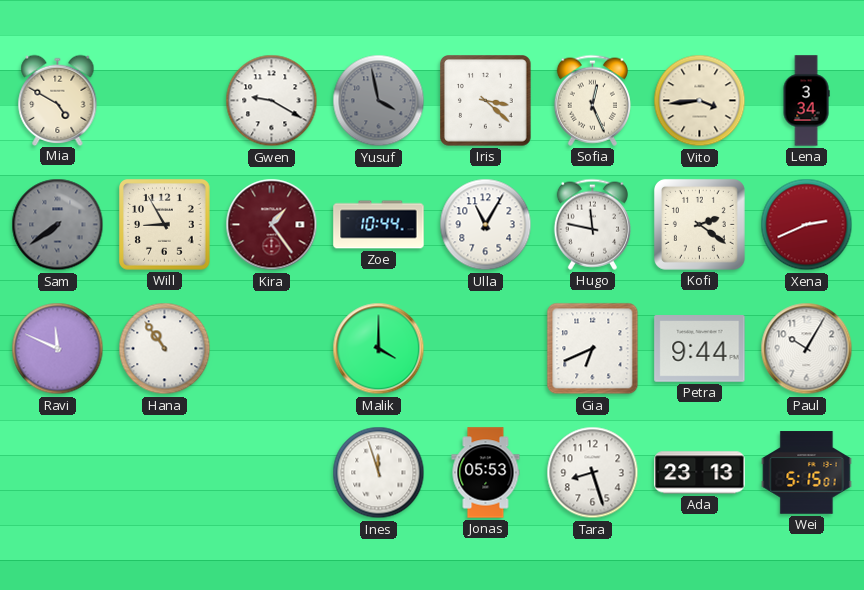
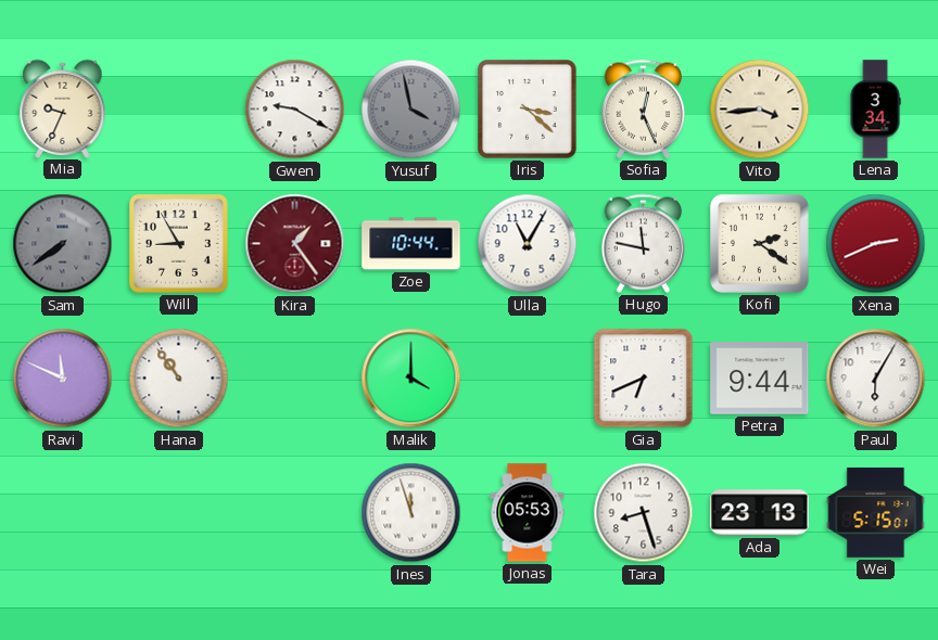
Mia: 4:50 -> 9:34 (63, 108)
Paul: 10:05 -> 6:05 (876, 379)
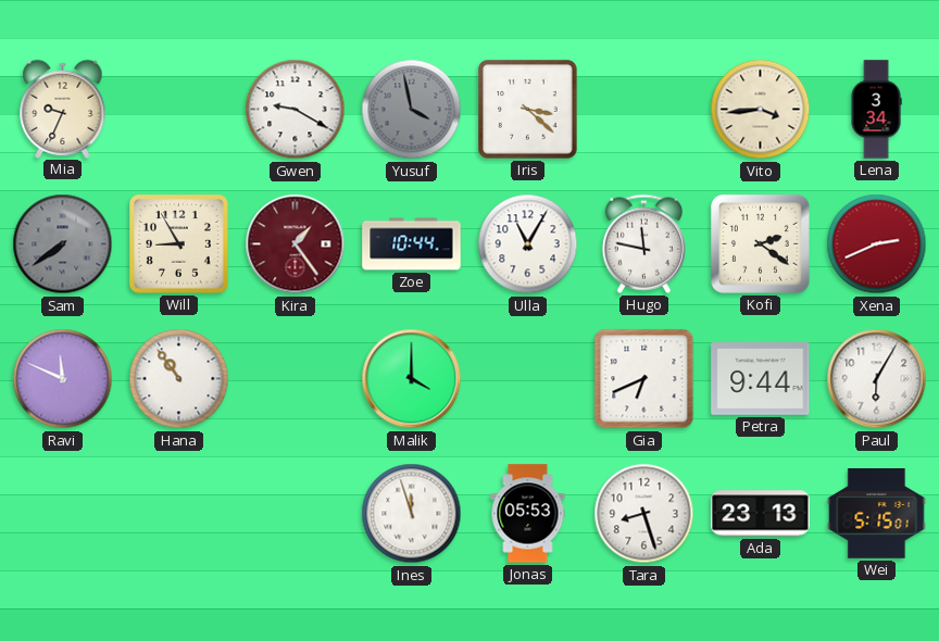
Sofia: 12:26 -> none (643, 108)
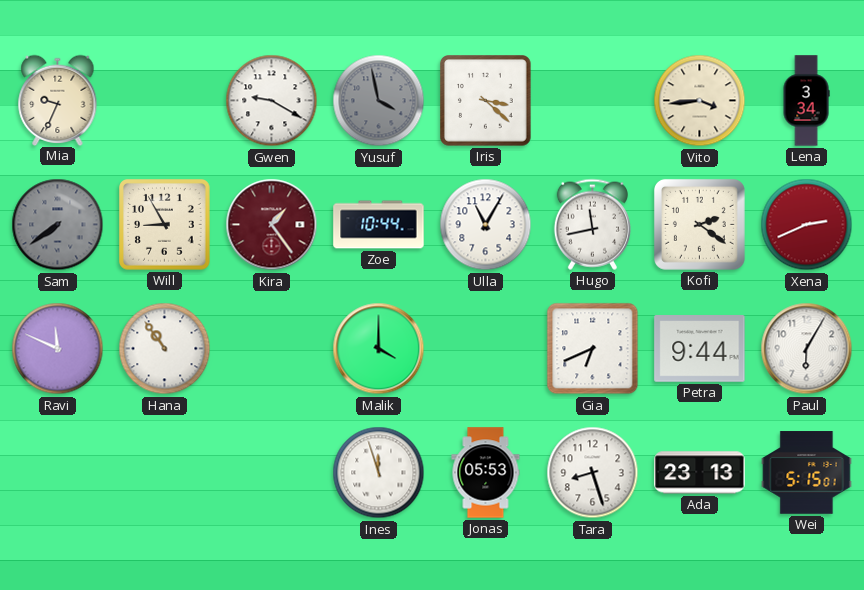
Hugo: 11:47 -> 11:43 (592, 224)
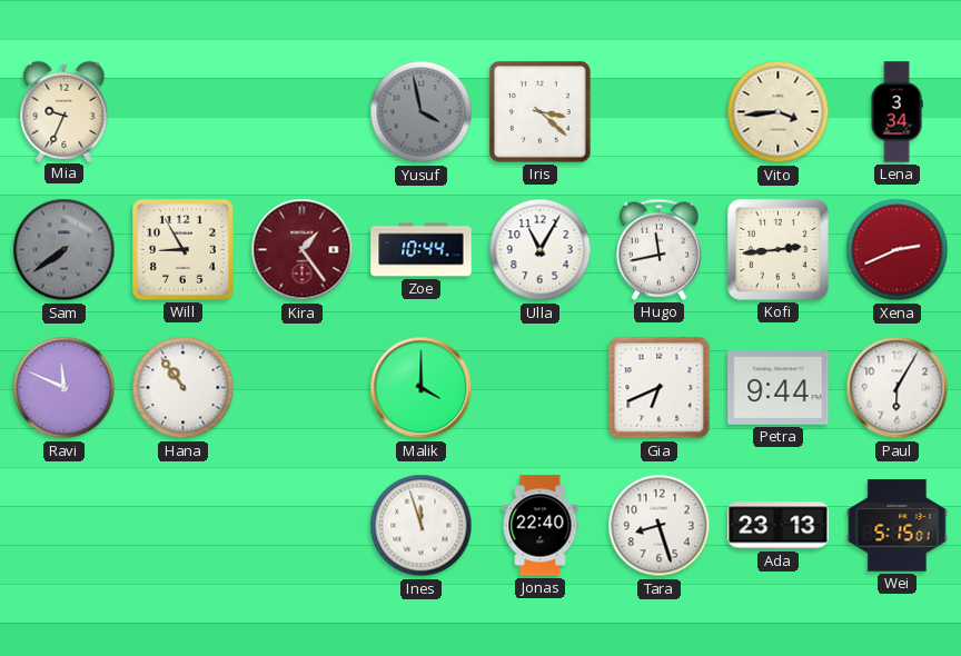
Gwen: 9:20 -> none (272, 101)
Kofi: 2:21 -> 2:44 (777, 249)
Jonas: 05:53 -> 22:40 (541, 526)
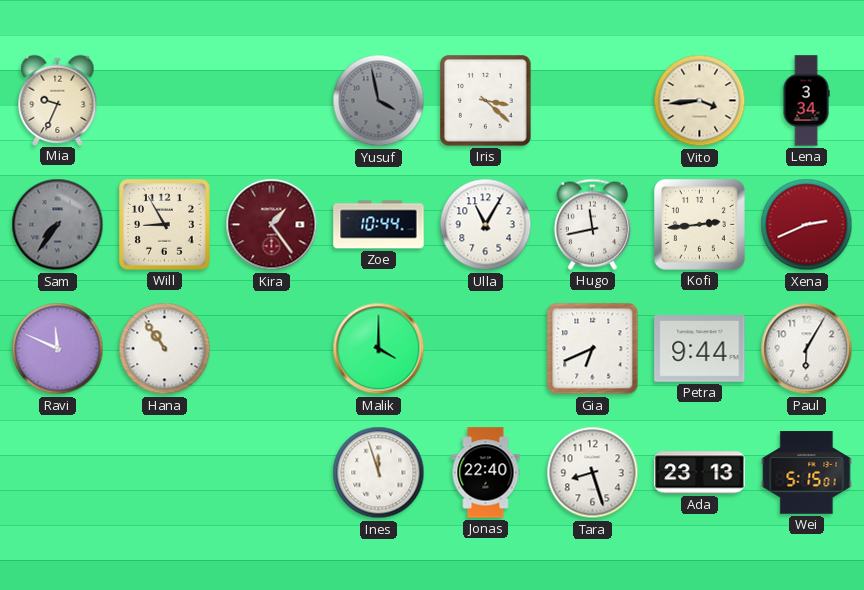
Sam: 7:39 -> 7:36 (58, 225)
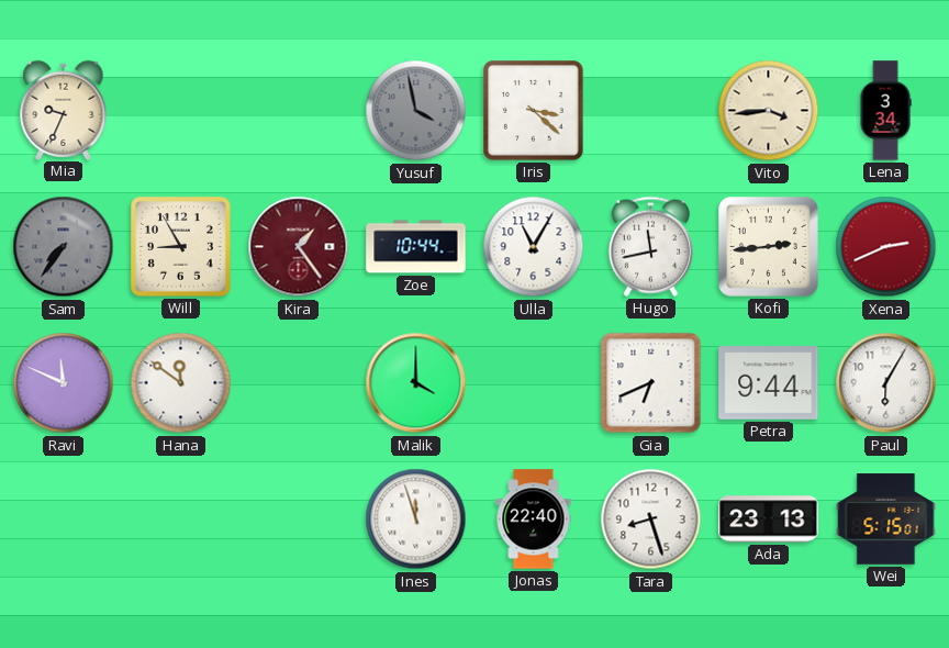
Hana: 10:54 -> 11:51 (181, 383)
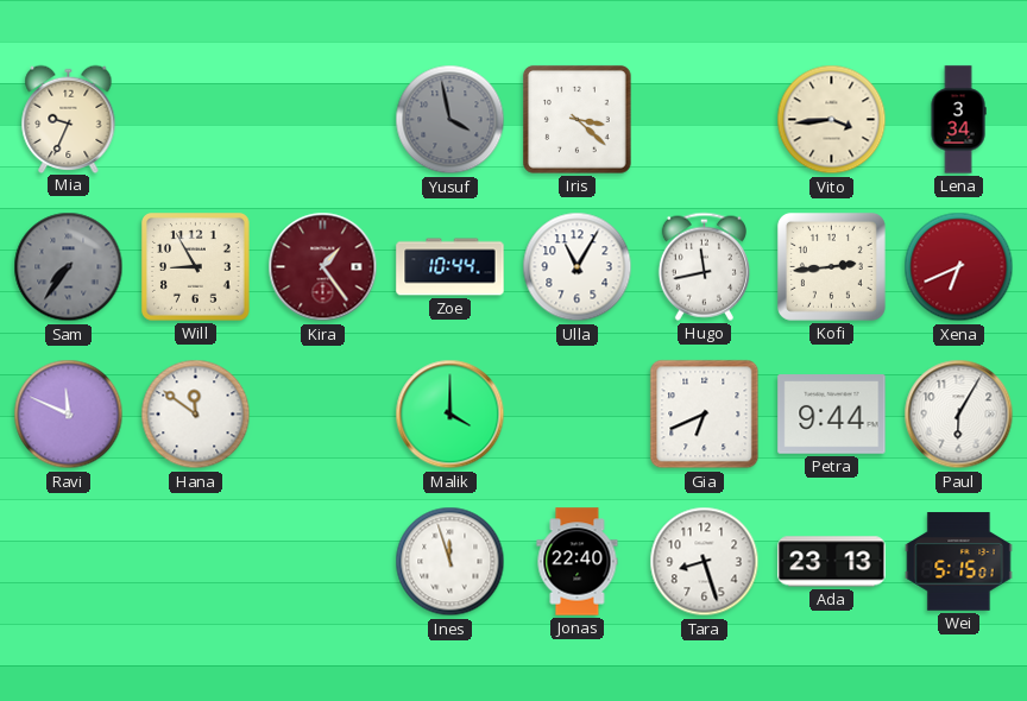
Xena: 2:41 -> 6:41 (959, 267)
